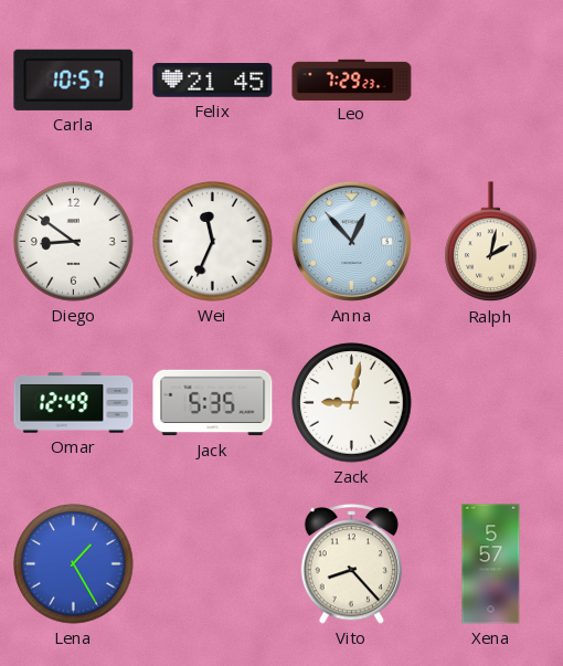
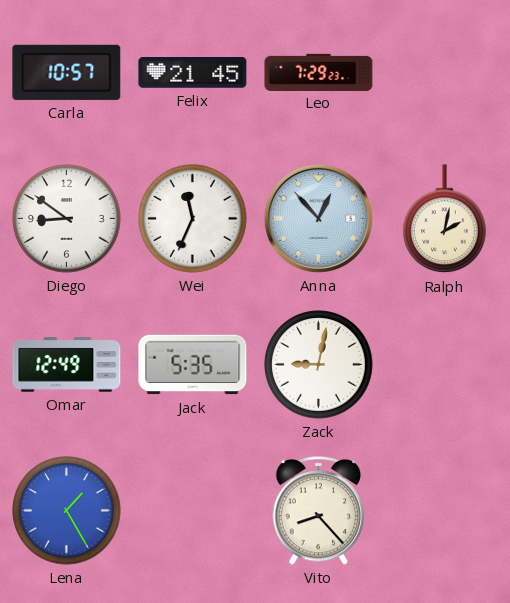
Xena: 5:57 -> none (491, 564)
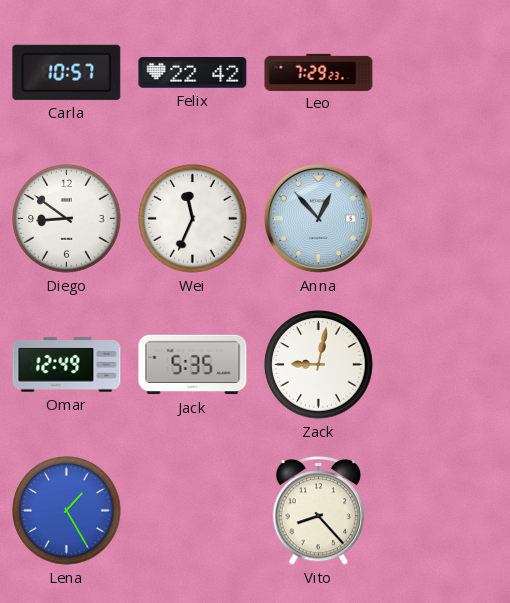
Felix: 21:45 -> 22:42 (193, 73)
Ralph: 2:02 -> none (445, 219)
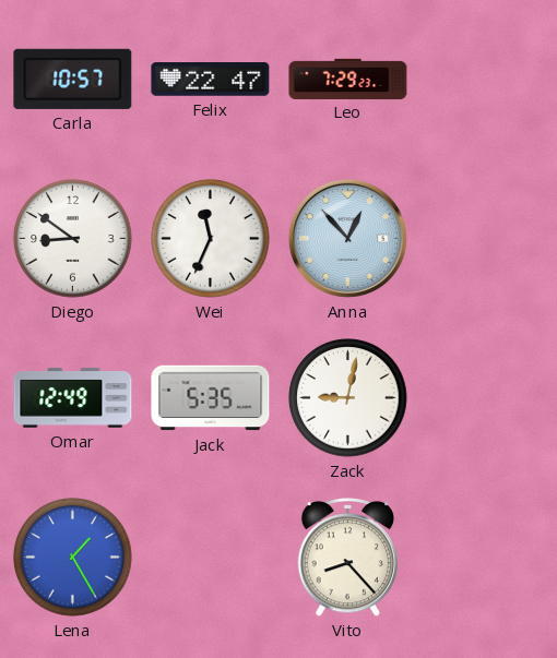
Felix: 22:42 -> 22:47 (211, 80)
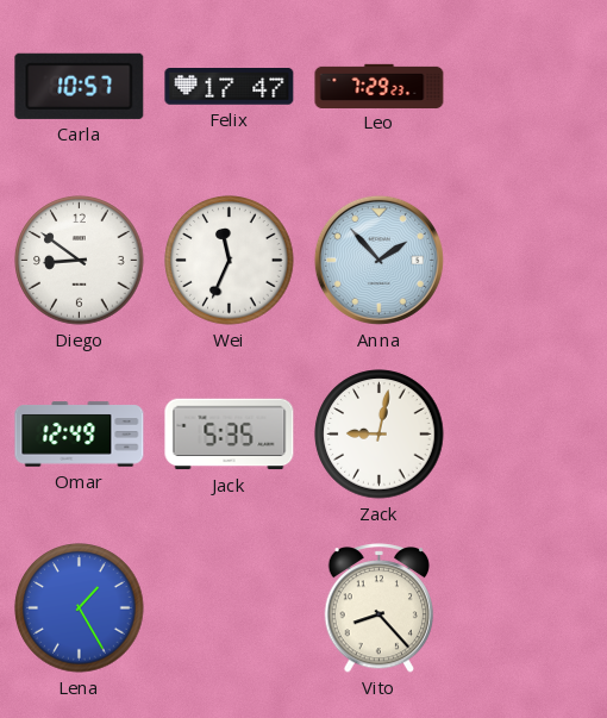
Felix: 22:47 -> 17:47 (230, 87)
Anna: 12:53 -> 1:53 (378, 260)
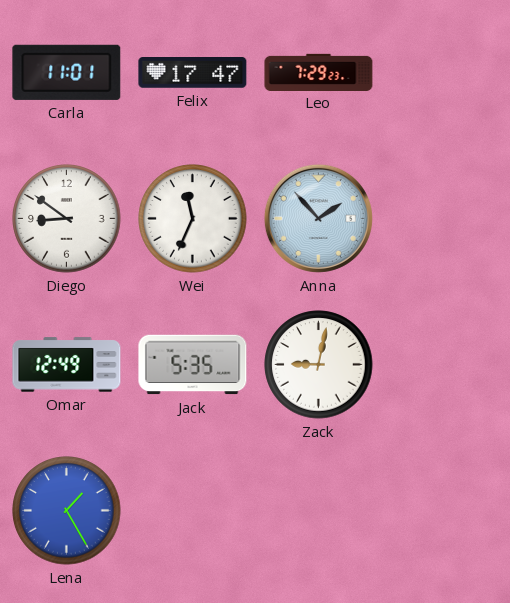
Carla: 10:57 -> 11:01 (67, 72)
Vito: 8:23 -> none (380, 608)
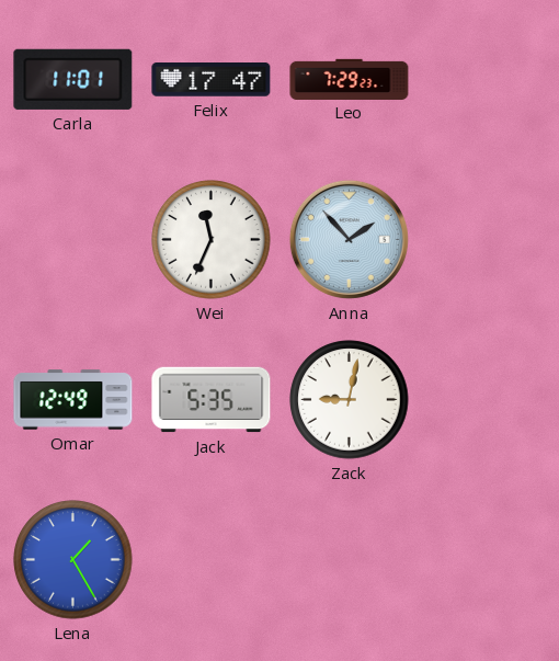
Diego: 8:51 -> none (67, 219)
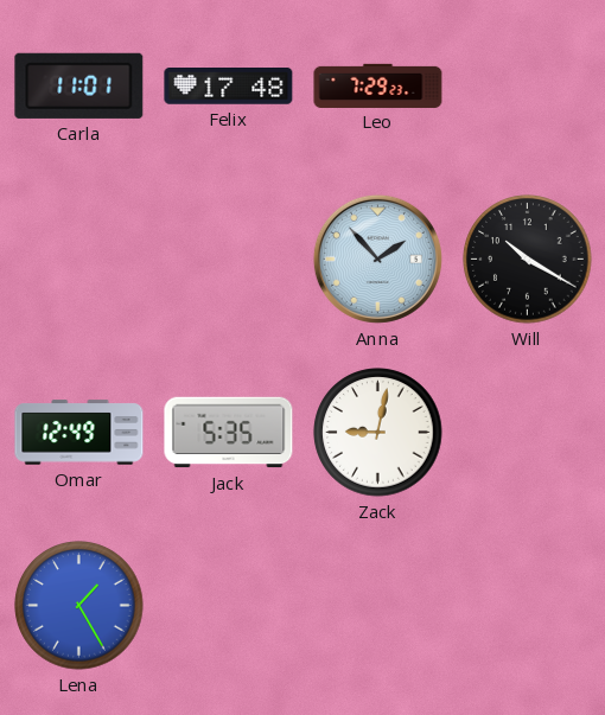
Felix: 17:47 -> 17:48 (229, 87)
Wei: 11:34 -> none (212, 240)
Will: none -> 10:20 (528, 260)
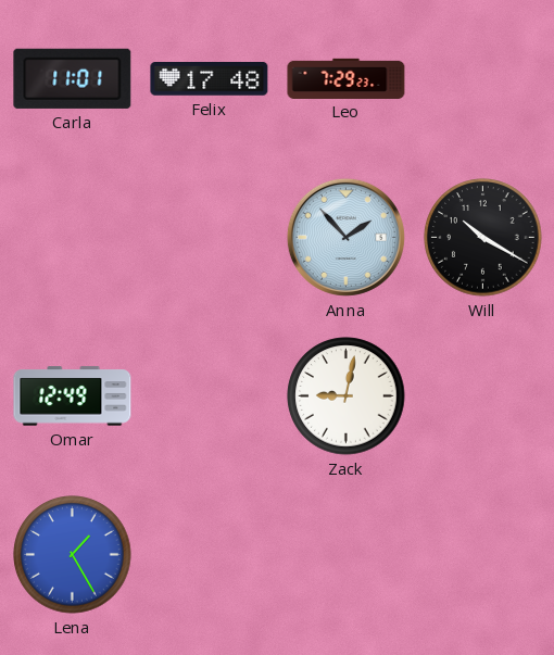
Jack: 5:35 -> none (229, 433)
